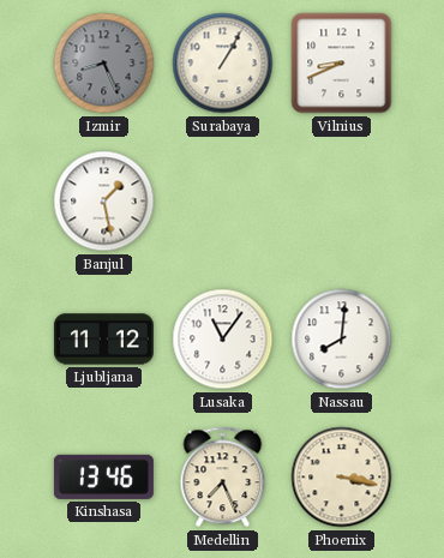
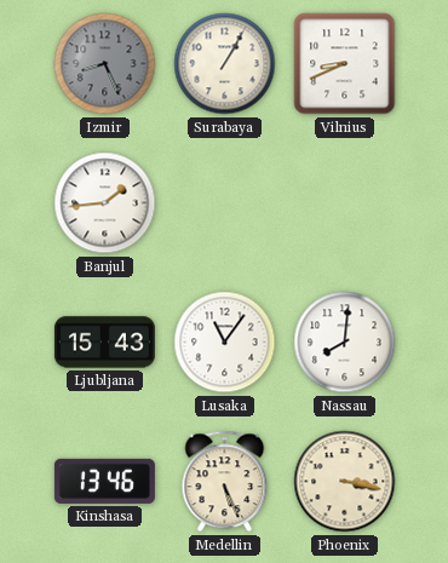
Banjul: 1:28 -> 1:44 (105, 203)
Ljubljana: 11:12 -> 15:43 (104, 343)
Medellin: 7:26 -> 5:26 (225, 482)
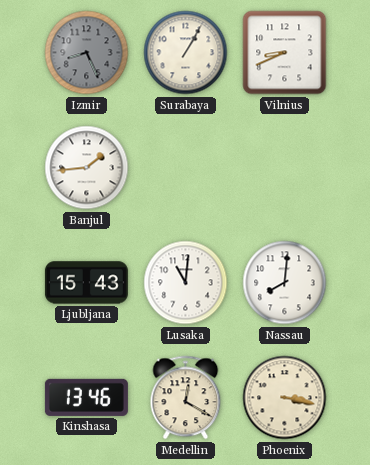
Lusaka: 11:06 -> 11:01 (186, 283)
Medellin: 5:26 -> 12:20 (186, 398)
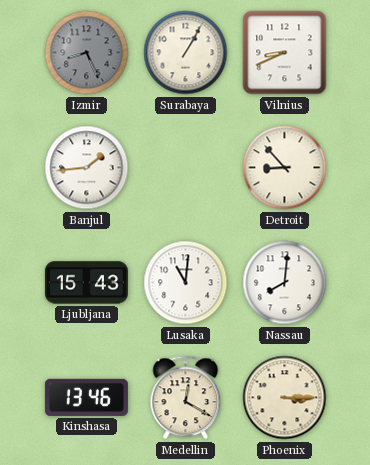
Detroit: none -> 8:53 (285, 168)
Phoenix: 3:17 -> 3:15 (285, 398)
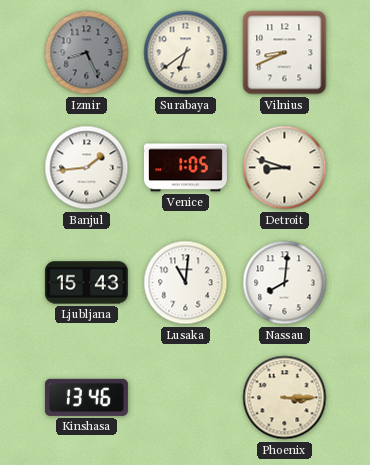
Surabaya: 1:05 -> 6:39 (186, 53)
Venice: none -> 1:05 (185, 168)
Detroit: 8:53 -> 8:48 (285, 168)
Medellin: 12:20 -> none (186, 398)
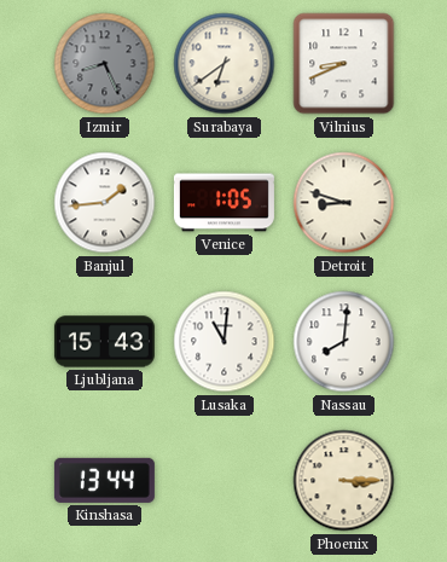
Kinshasa: 13:46 -> 13:44 (104, 480)
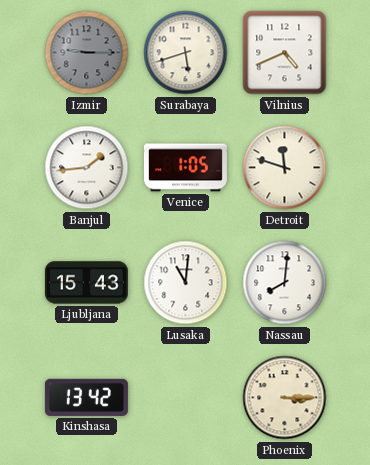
Izmir: 8:26 -> 9:15 (87, 53)
Surabaya: 6:39 -> 5:42 (186, 53)
Vilnius: 8:41 -> 4:41 (285, 53)
Detroit: 8:48 -> 11:48 (285, 168)
Kinshasa: 13:44 -> 13:42 (86, 397)
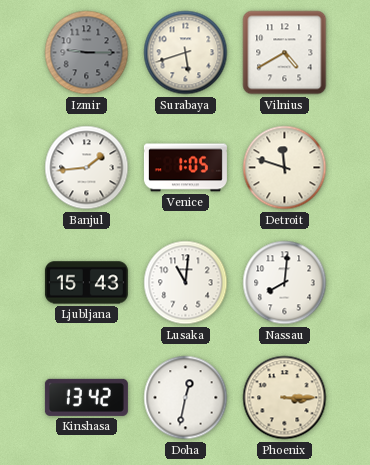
Vilnius: 4:41 -> 4:40 (285, 53)
Doha: none -> 12:32 (186, 398)
